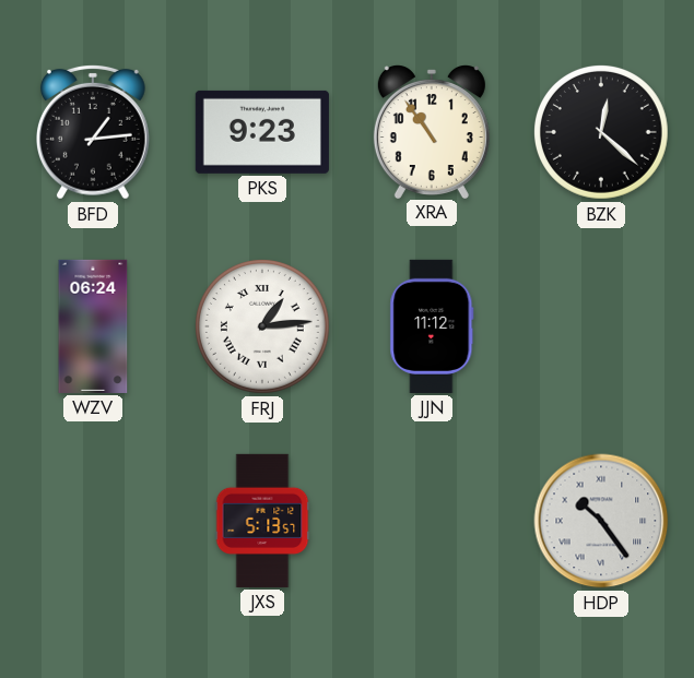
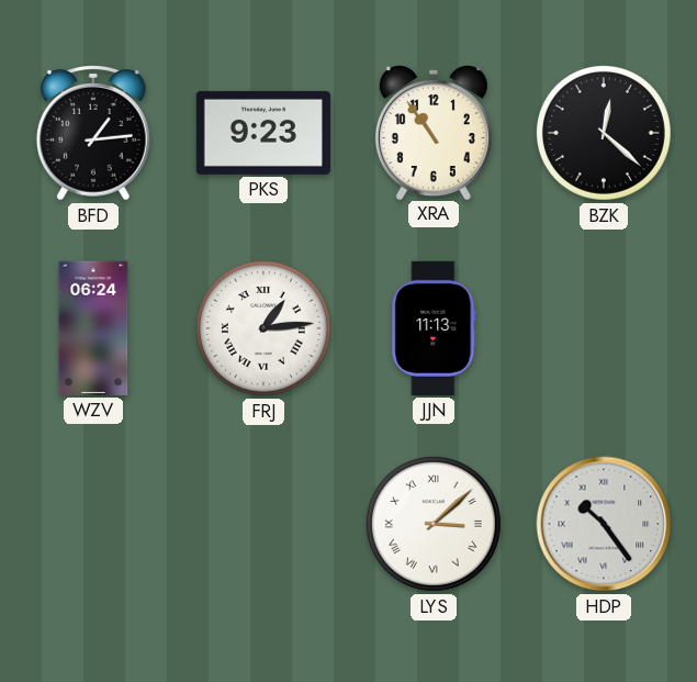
JJN: 11:12 -> 11:13 (434, 328)
JXS: 5:13 -> none (262, 521)
LYS: none -> 3:08 (434, 525)
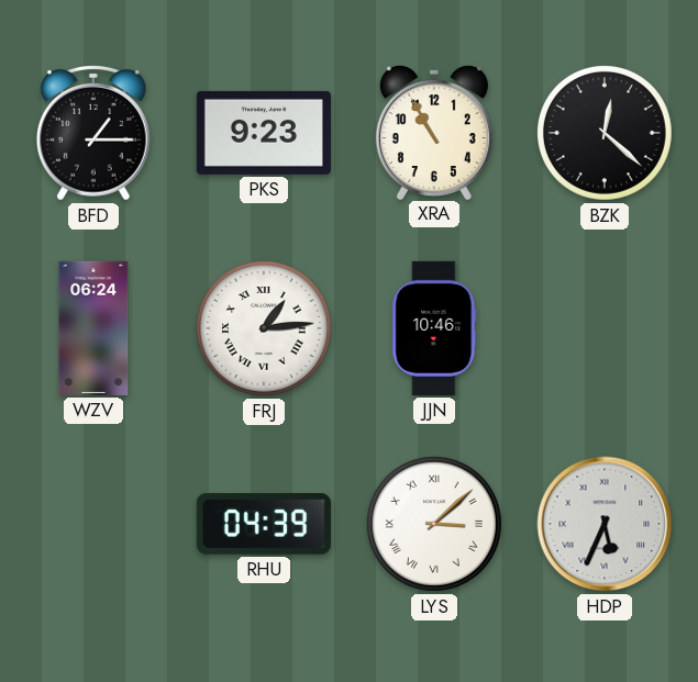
BFD: 1:14 -> 1:15 (95, 133)
XRA: 10:54 -> 10:55 (434, 133)
JJN: 11:13 -> 10:46 (434, 328)
RHU: none -> 04:39 (264, 525)
HDP: 10:24 -> 5:34 (605, 524)
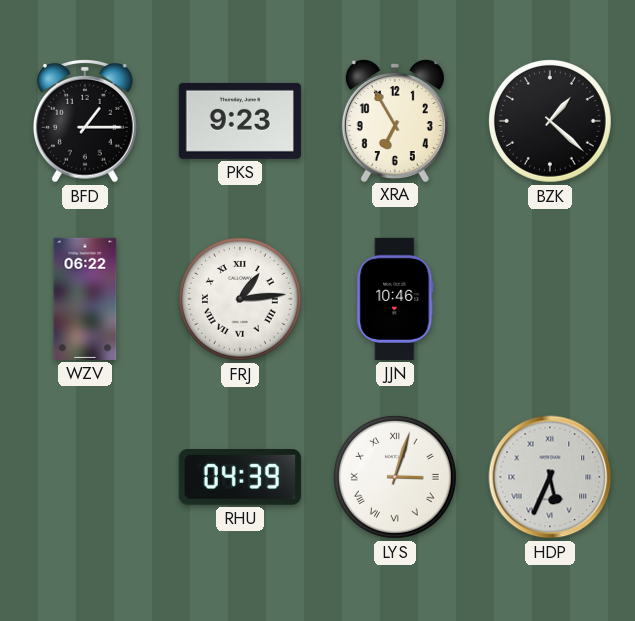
XRA: 10:55 -> 6:55 (395, 121)
BZK: 12:22 -> 1:22 (550, 122)
WZV: 06:24 -> 06:22 (85, 299)
LYS: 3:08 -> 3:03 (395, 478)
